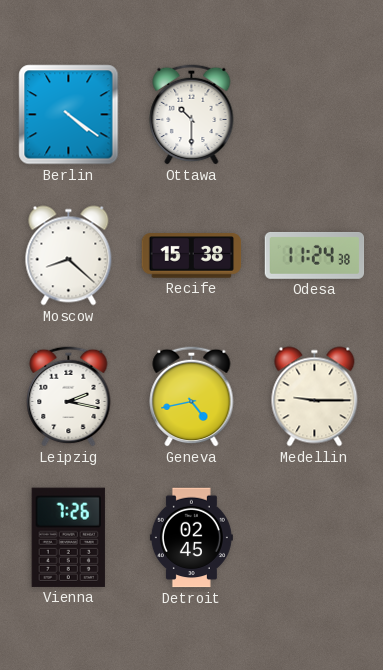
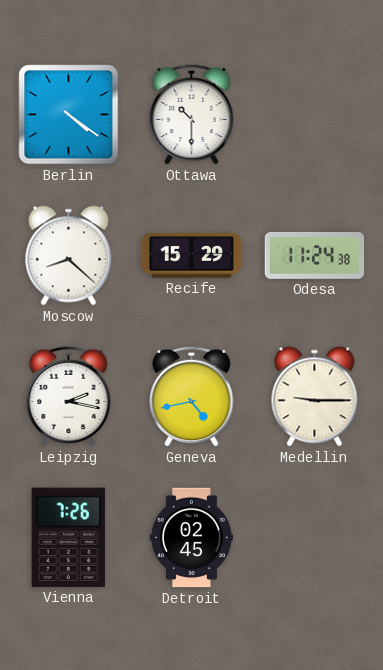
Recife: 15:38 -> 15:29 (192, 256)
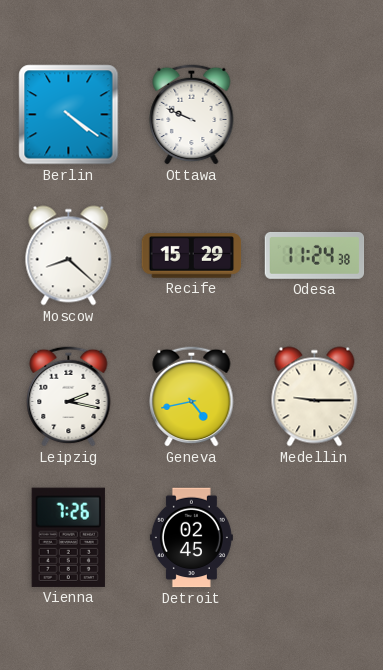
Ottawa: 10:30 -> 9:49 (192, 114)
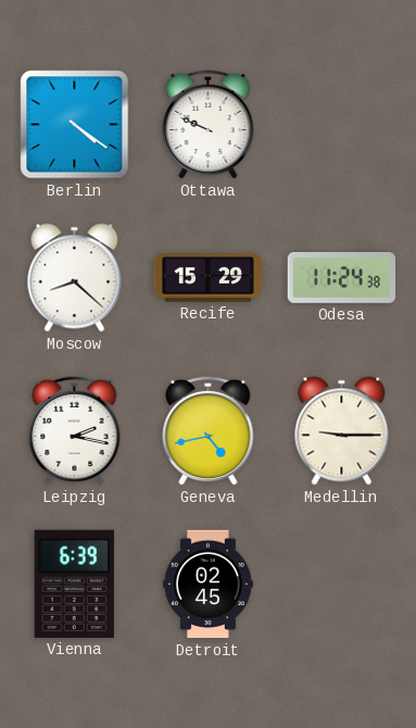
Vienna: 7:26 -> 6:39 (74, 583)
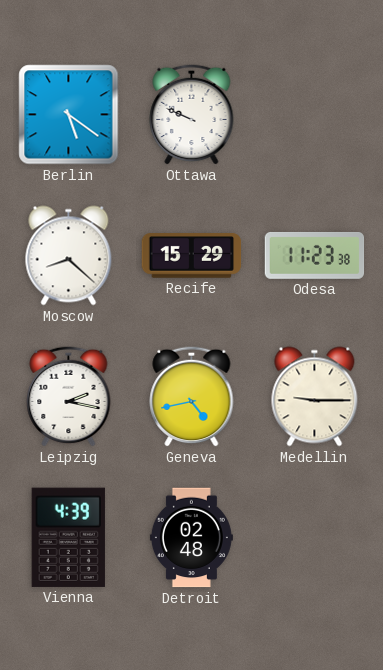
Berlin: 4:21 -> 5:21 (69, 115)
Odesa: 11:24 -> 11:23 (315, 255)
Vienna: 6:39 -> 4:39 (68, 537)
Detroit: 02:45 -> 02:48 (191, 538)
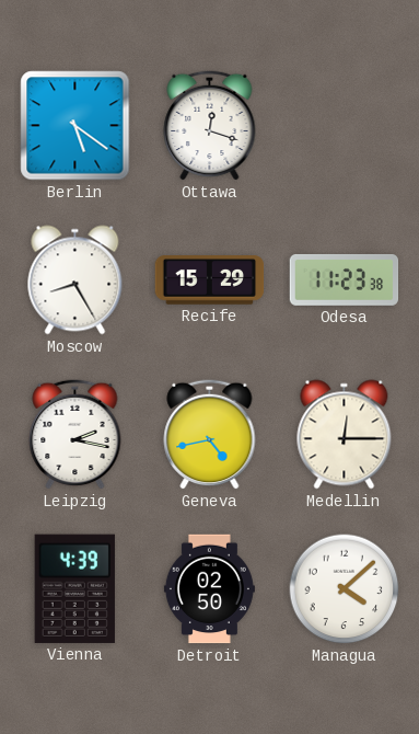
Ottawa: 9:49 -> 12:18 (210, 125)
Moscow: 8:22 -> 8:25 (75, 280)
Medellin: 9:15 -> 12:15 (345, 435)
Detroit: 02:48 -> 02:50 (209, 589)
Managua: none -> 4:08 (345, 589)
